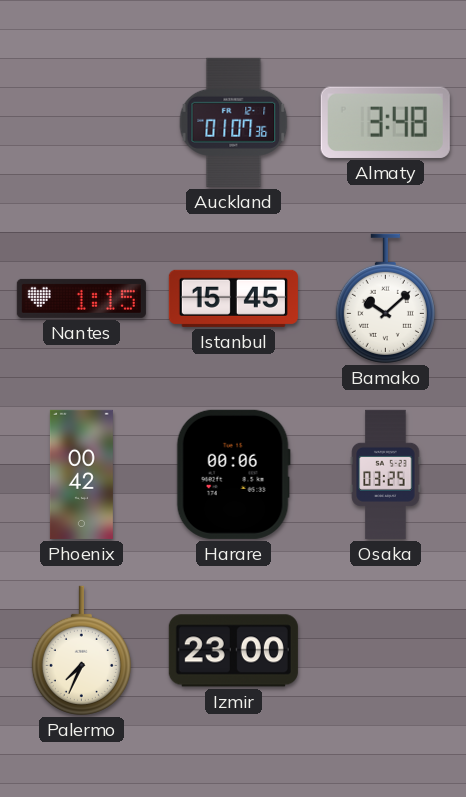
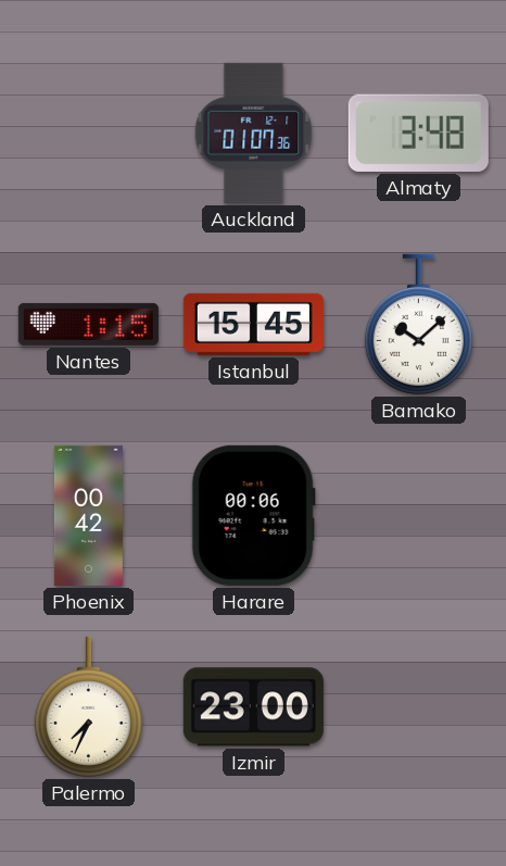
Osaka: 03:25 -> none (386, 474)
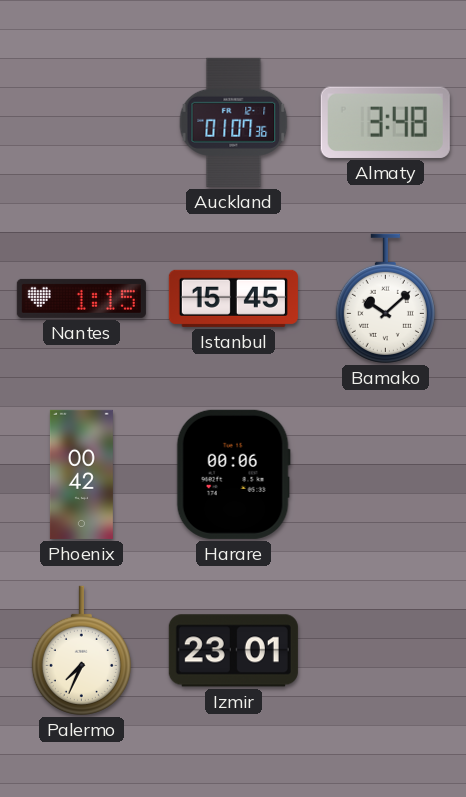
Izmir: 23:00 -> 23:01 (233, 651)
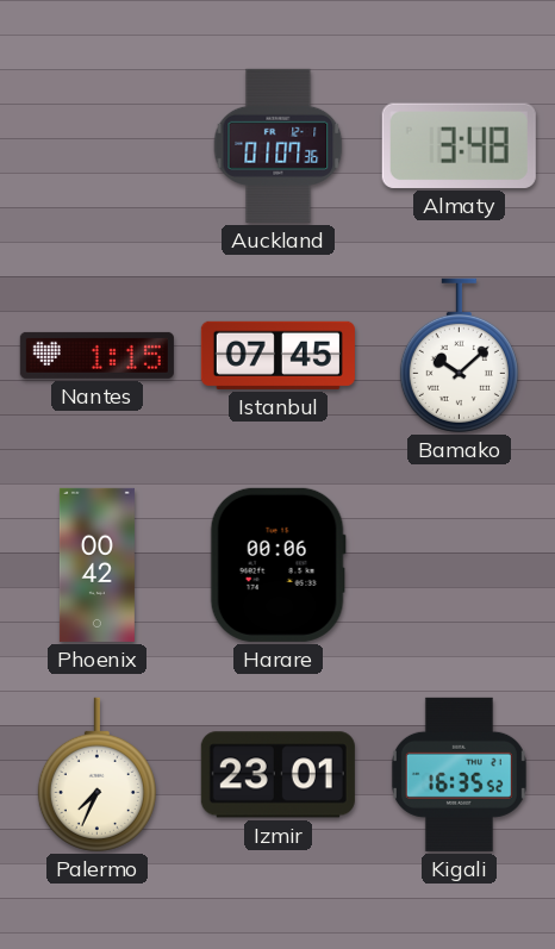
Istanbul: 15:45 -> 07:45 (277, 355)
Kigali: none -> 16:35 (459, 774)
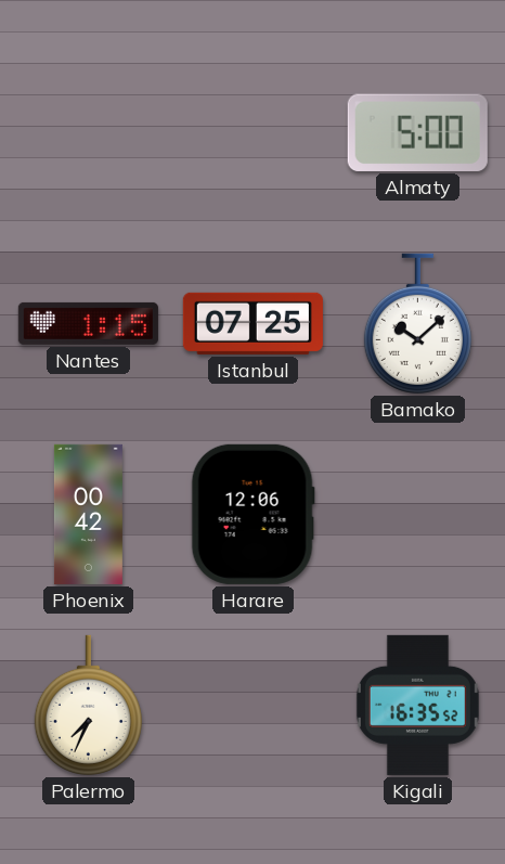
Auckland: 01:07 -> none (279, 145)
Almaty: 3:48 -> 5:00 (417, 132)
Istanbul: 07:45 -> 07:25 (252, 323)
Harare: 00:06 -> 12:06 (252, 514)
Izmir: 23:01 -> none (277, 775)
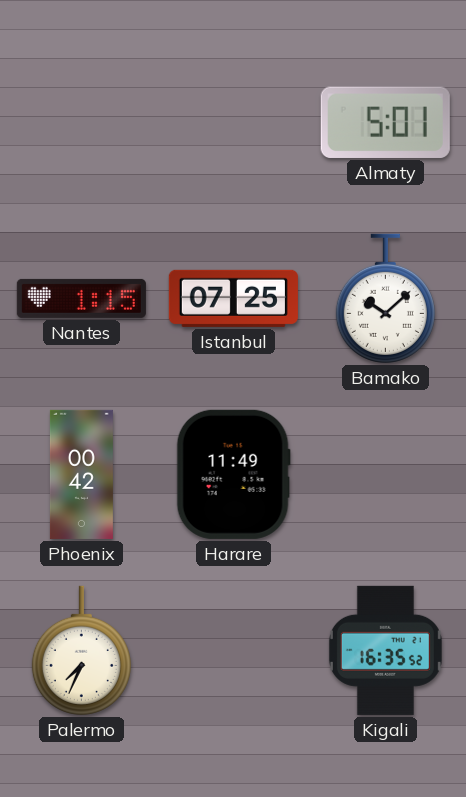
Almaty: 5:00 -> 5:01 (385, 122)
Harare: 12:06 -> 11:49 (233, 474)
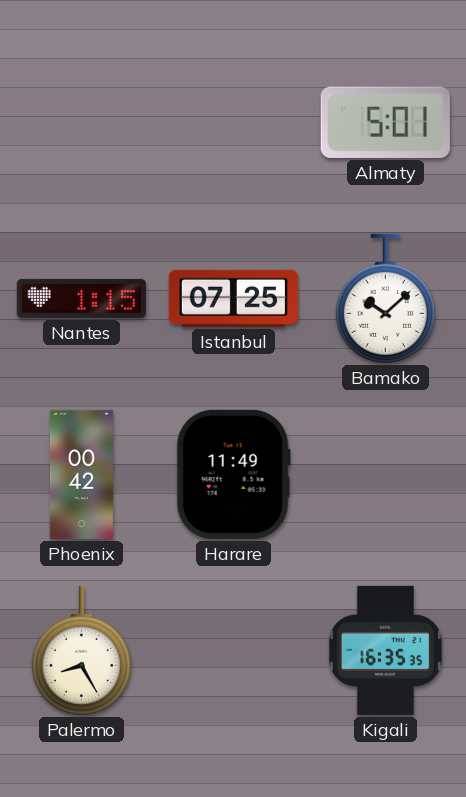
Palermo: 7:34 -> 8:25 (81, 650)
Kigali: 16:35:52 -> 16:35:35 (385, 650)
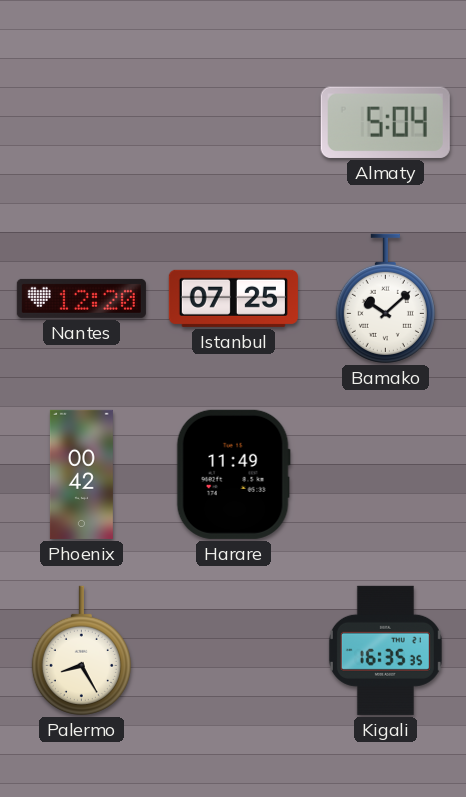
Almaty: 5:01 -> 5:04 (385, 122)
Nantes: 1:15 -> 12:20 (81, 298)
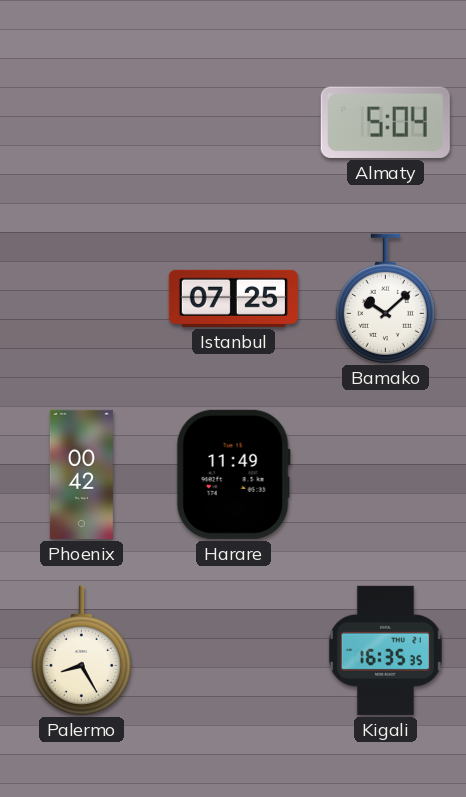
Nantes: 12:20 -> none (81, 298)
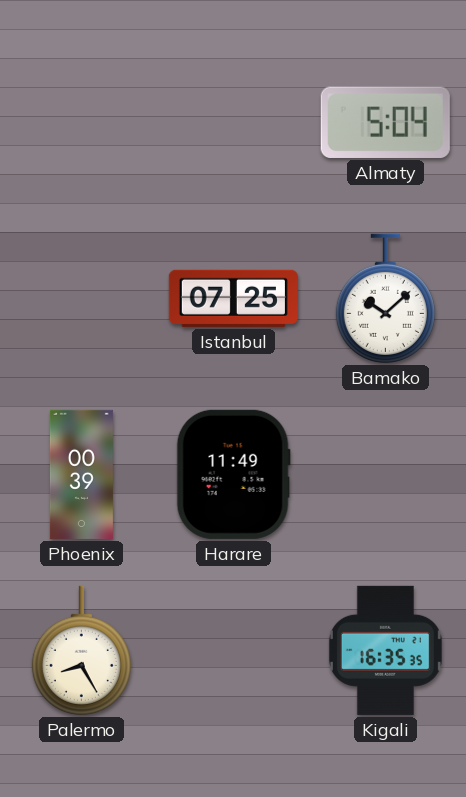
Phoenix: 00:42 -> 00:39 (81, 474)
